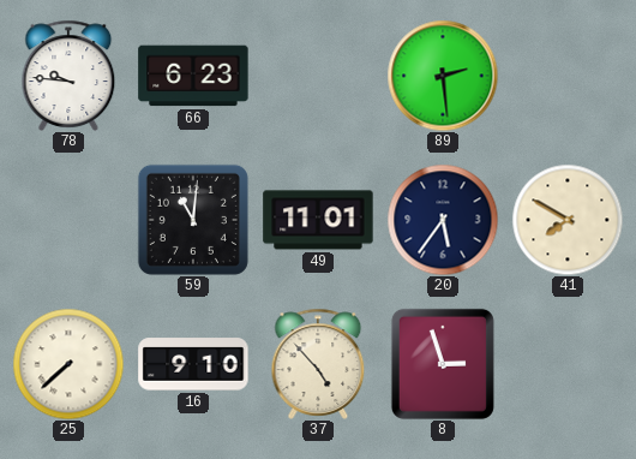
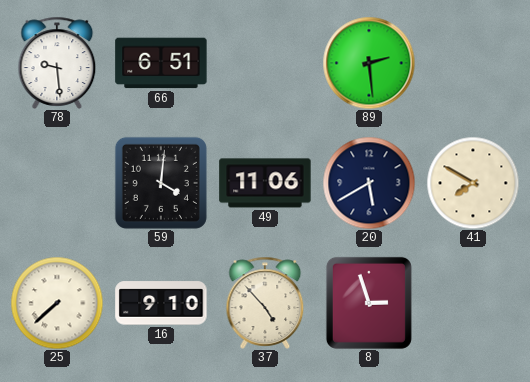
78: 9:46 -> 9:29 (57, 63)
66: 6:23 -> 6:51 (161, 63)
59: 11:01 -> 4:01 (161, 183)
49: 11:01 -> 11:06 (265, 183)
20: 5:36 -> 5:40 (369, 183)
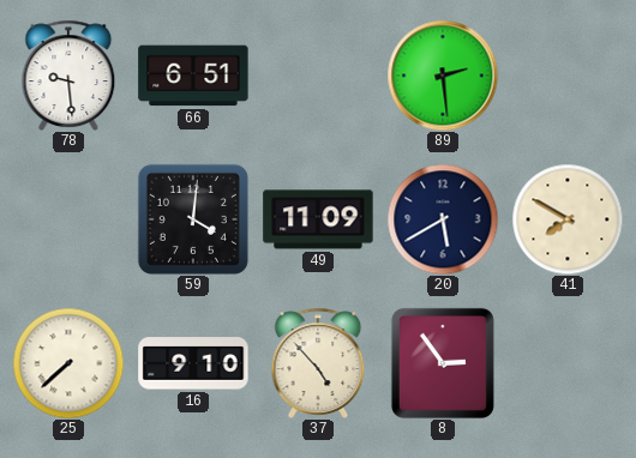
49: 11:06 -> 11:09 (318, 219)
8: 2:57 -> 2:54 (443, 363)
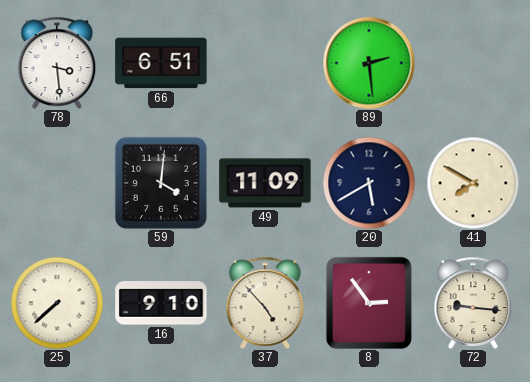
78: 9:29 -> 3:29 (57, 63)
72: none -> 9:16 (473, 303)
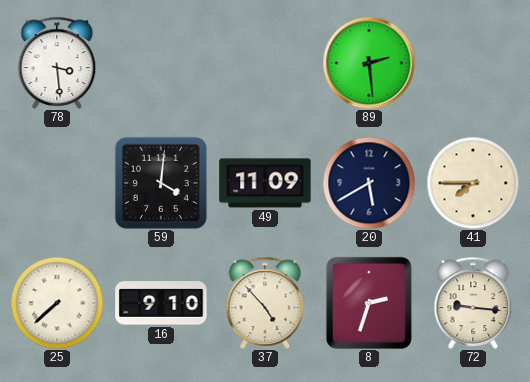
66: 6:51 -> none (161, 63)
41: 7:50 -> 7:45 (473, 183)
8: 2:54 -> 2:33 (369, 303)
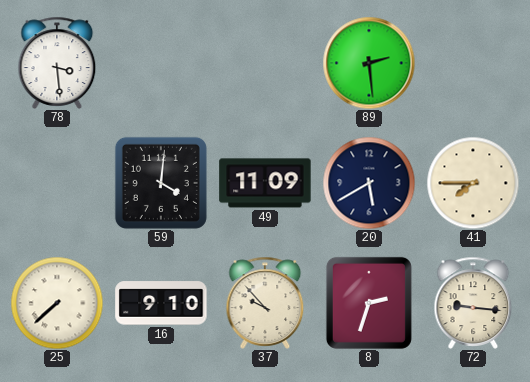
37: 4:53 -> 9:53 (265, 303)
